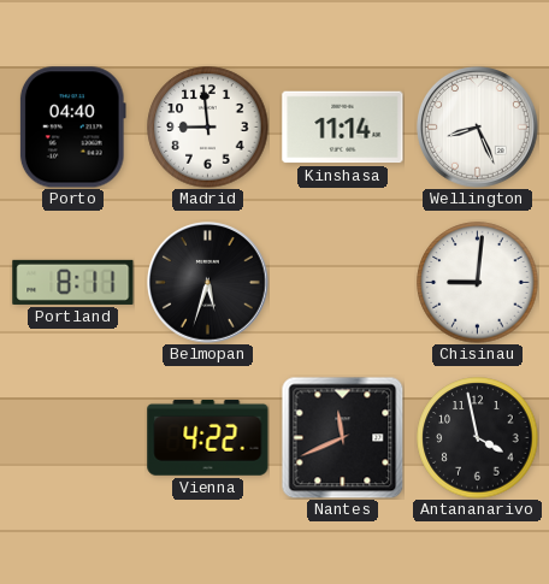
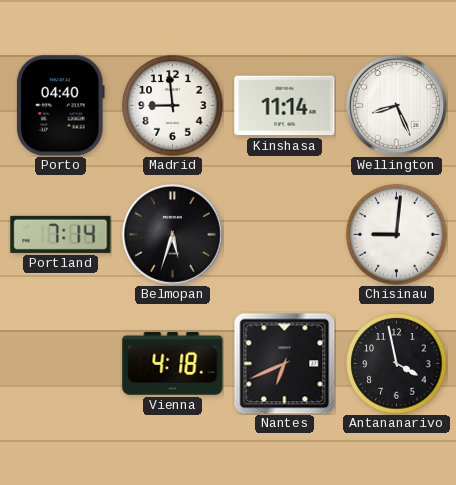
Portland: 8:11 -> 7:14 (61, 234)
Vienna: 4:22 -> 4:18 (173, 363)
Nantes: 11:41 -> 6:41 (284, 363)
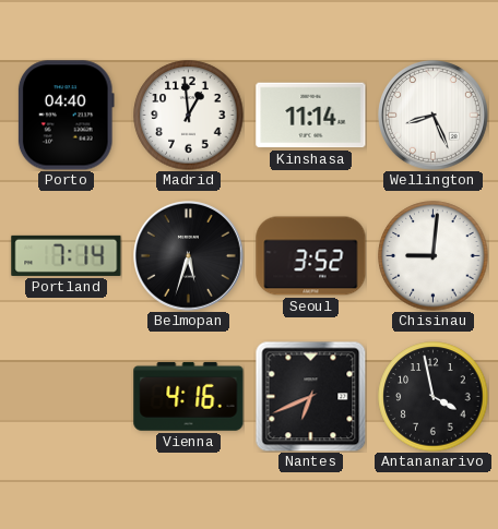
Madrid: 8:59 -> 12:59 (189, 116)
Seoul: none -> 3:52 (311, 256)
Vienna: 4:18 -> 4:16 (189, 396)
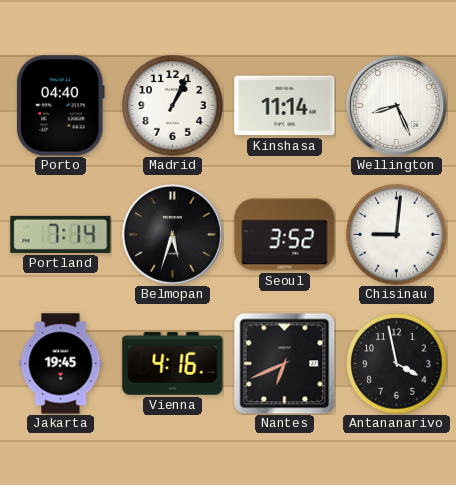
Madrid: 12:59 -> 1:04 (173, 106)
Jakarta: none -> 19:45 (61, 364)
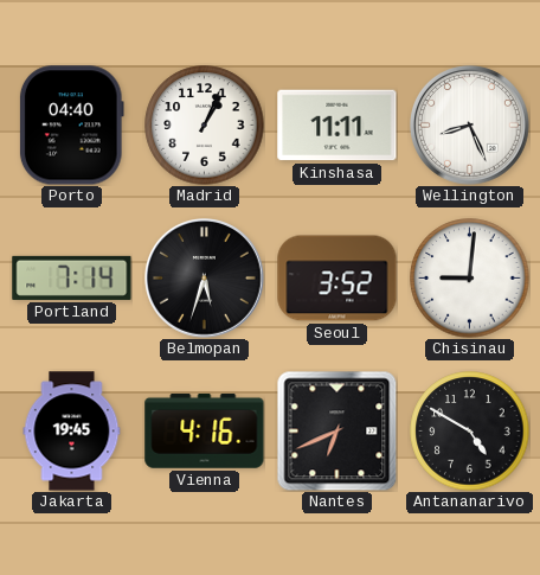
Kinshasa: 11:14 -> 11:11 (337, 126)
Antananarivo: 3:58 -> 4:50 (470, 432)
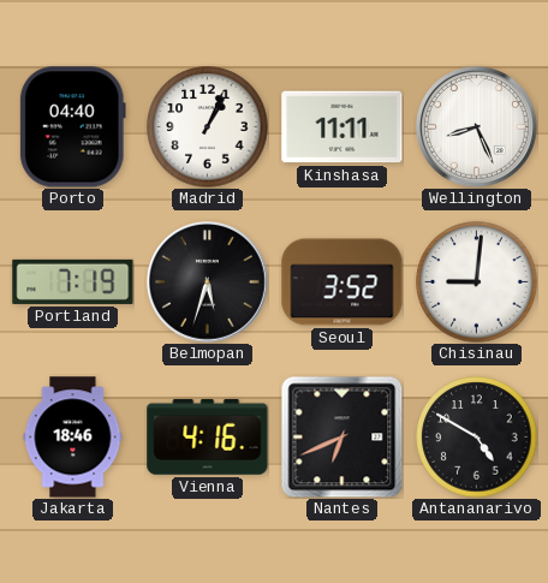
Portland: 7:14 -> 7:19 (73, 281)
Jakarta: 19:45 -> 18:46 (73, 438)
